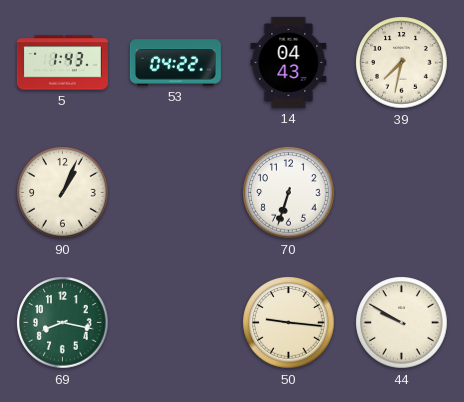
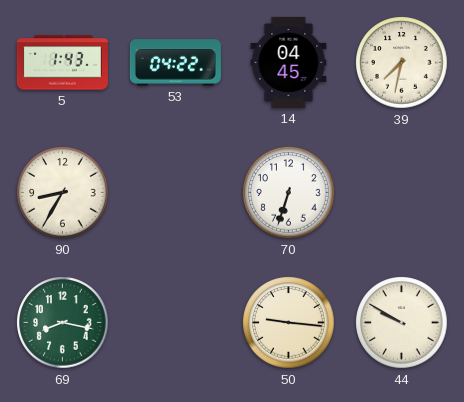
14: 04:43 -> 04:45 (289, 62)
90: 1:04 -> 8:35 (63, 193)
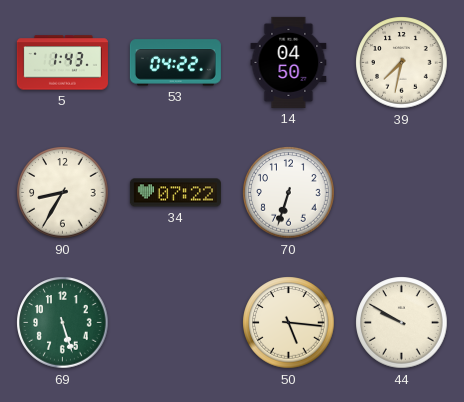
14: 04:45 -> 04:50 (289, 62)
34: none -> 07:22 (175, 193)
69: 8:17 -> 5:27 (63, 323)
50: 9:16 -> 5:16 (289, 323)
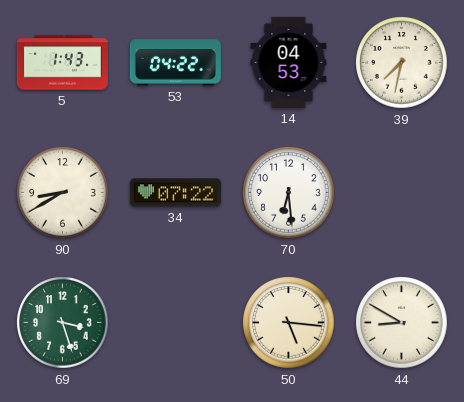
14: 04:50 -> 04:53 (289, 62)
90: 8:35 -> 8:40 (63, 193)
70: 6:33 -> 6:29 (289, 193)
69: 5:27 -> 3:27 (63, 323)
44: 9:50 -> 8:50 (402, 323)
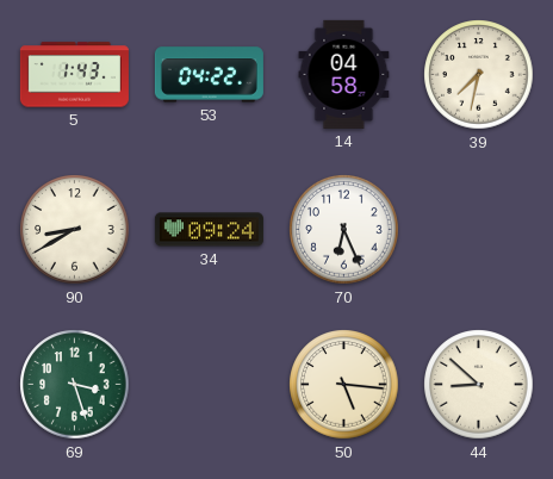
14: 04:53 -> 04:58 (344, 74)
34: 07:22 -> 09:24 (209, 230)
70: 6:29 -> 6:26 (344, 230)
44: 8:50 -> 8:52 (479, 385)
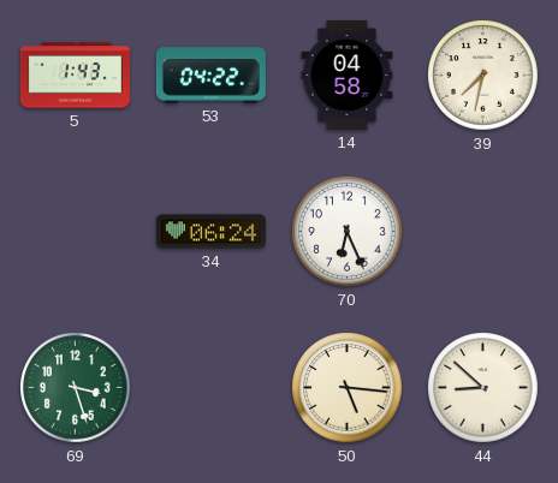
90: 8:40 -> none (75, 230)
34: 09:24 -> 06:24 (210, 232)
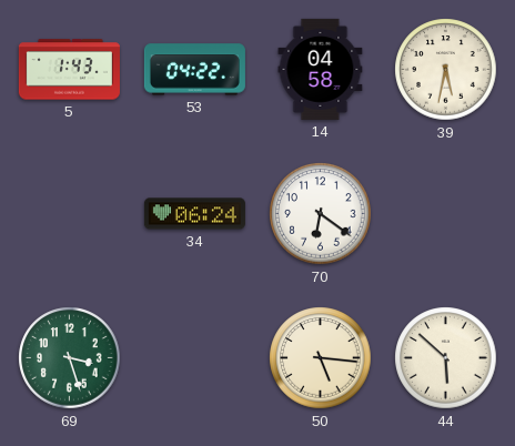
39: 7:32 -> 5:32 (446, 70)
70: 6:26 -> 6:21 (321, 214)
44: 8:52 -> 5:52 (446, 358)
